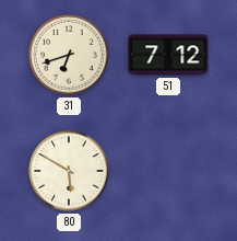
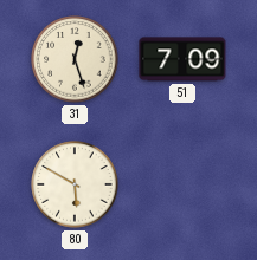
31: 6:42 -> 12:27 (75, 59)
51: 7:12 -> 7:09 (182, 59)
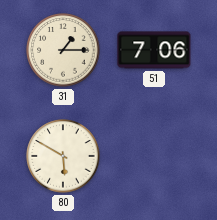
31: 12:27 -> 1:15 (63, 50)
51: 7:09 -> 7:06 (154, 50)
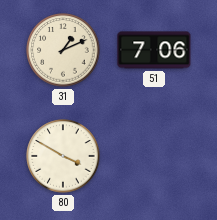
31: 1:15 -> 1:11 (63, 50)
80: 5:50 -> 3:50 (63, 156)
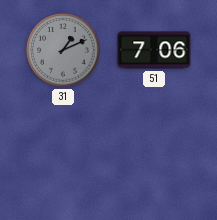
31 dial: cream -> grey (63, 50)
80: 3:50 -> none (63, 156)
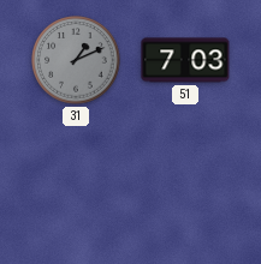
51: 7:06 -> 7:03 (185, 60)
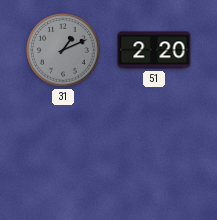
51: 7:03 -> 2:20 (154, 50)
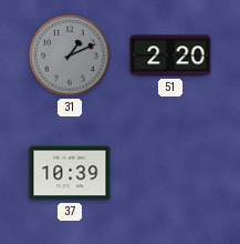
37: none -> 10:39 (70, 173)
